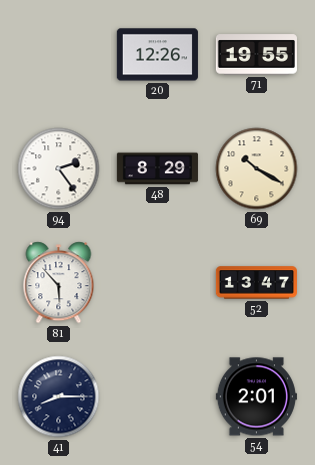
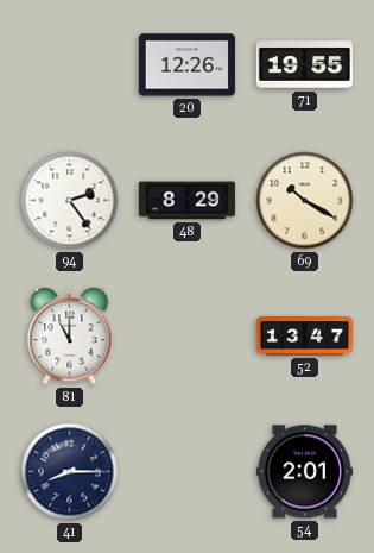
81: 5:53 -> 11:00 (70, 337)
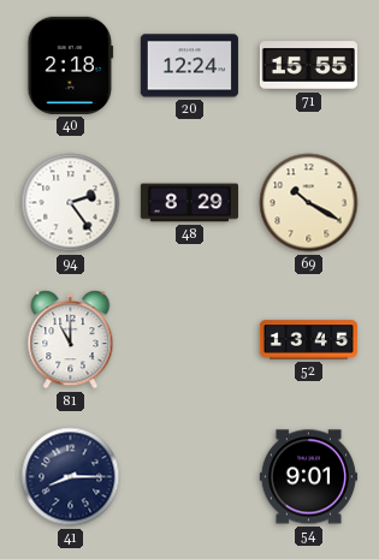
40: none -> 2:18 (71, 65)
20: 12:26 -> 12:24 (189, 66)
71: 19:55 -> 15:55 (308, 66)
52: 13:47 -> 13:45 (308, 340)
54: 2:01 -> 9:01 (308, 477)
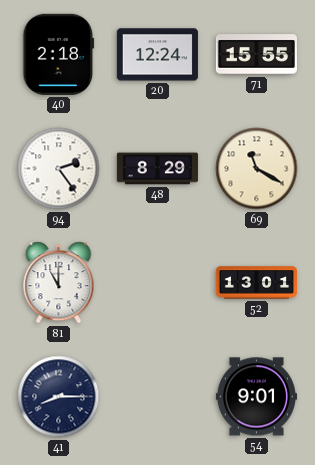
69: 10:20 -> 11:20 (257, 169)
52: 13:45 -> 13:01 (256, 283)
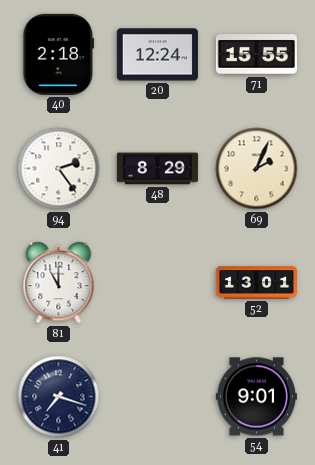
69: 11:20 -> 2:04 (257, 169)
41: 8:15 -> 7:18 (59, 397)
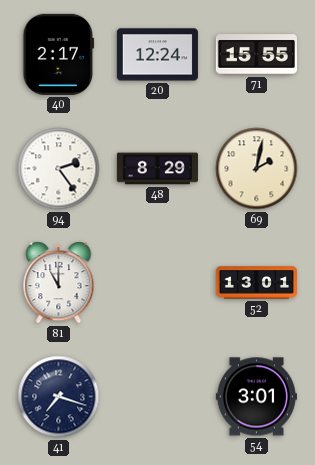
40: 2:18 -> 2:17 (59, 54)
69: 2:04 -> 2:02 (257, 169)
54: 9:01 -> 3:01 (256, 397)
